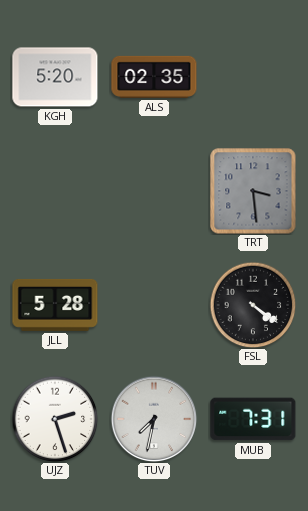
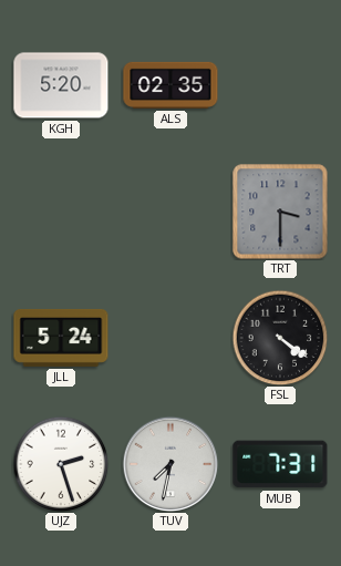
TRT: 3:29 -> 3:30 (280, 212)
JLL: 5:28 -> 5:24 (61, 338)
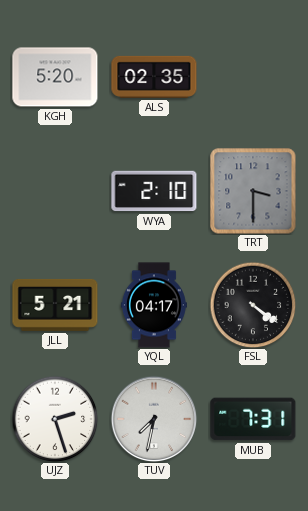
WYA: none -> 2:10 (154, 191)
JLL: 5:24 -> 5:21 (55, 305)
YQL: none -> 04:17 (154, 305)
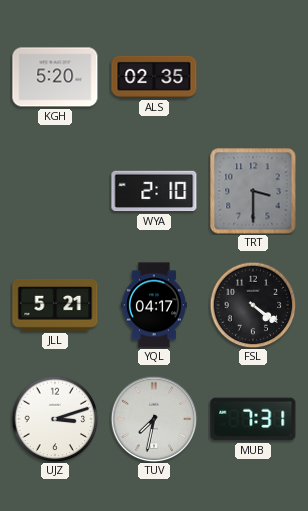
UJZ: 2:27 -> 3:12 (55, 419)
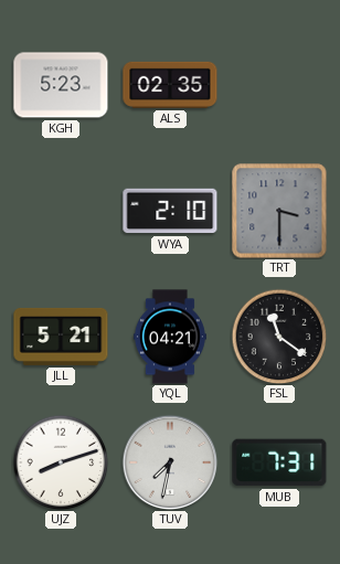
KGH: 5:20 -> 5:23 (61, 85)
YQL: 04:17 -> 04:21 (170, 337)
FSL: 4:21 -> 11:21 (279, 337)
UJZ: 3:12 -> 8:12 (61, 462)
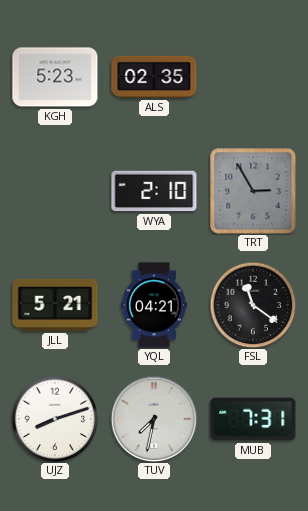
TRT: 3:30 -> 2:55 (253, 191)
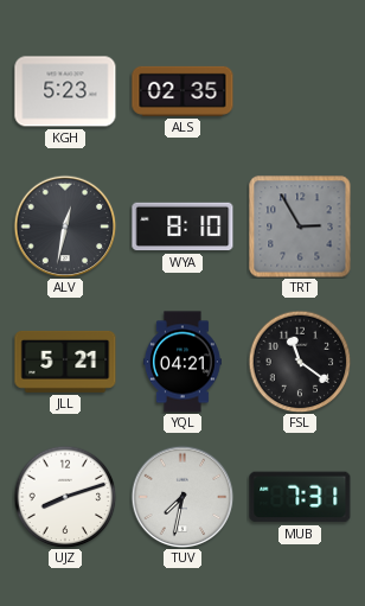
ALV: none -> 12:32 (65, 227)
WYA: 2:10 -> 8:10 (182, 227)
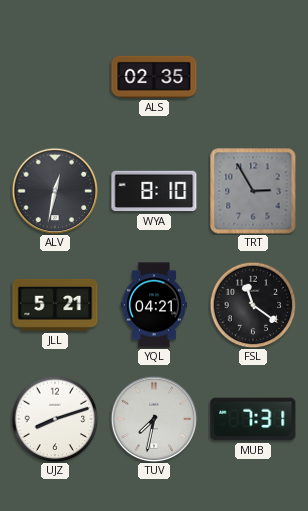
KGH: 5:23 -> none (65, 91)
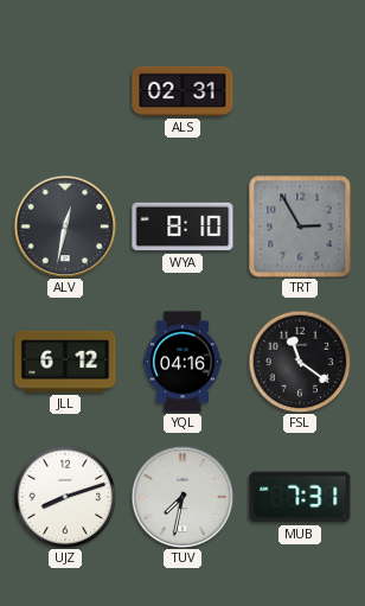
ALS: 02:35 -> 02:31 (182, 91)
JLL: 5:21 -> 6:12 (65, 362)
YQL: 04:21 -> 04:16 (182, 362)
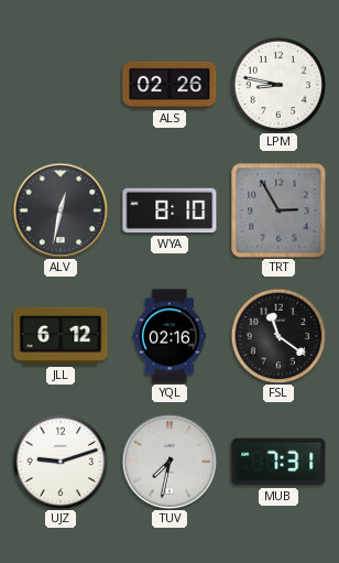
ALS: 02:31 -> 02:26 (169, 85)
LPM: none -> 8:47 (278, 85)
YQL: 04:16 -> 02:16 (169, 336)
UJZ: 8:12 -> 9:12 (61, 462)
